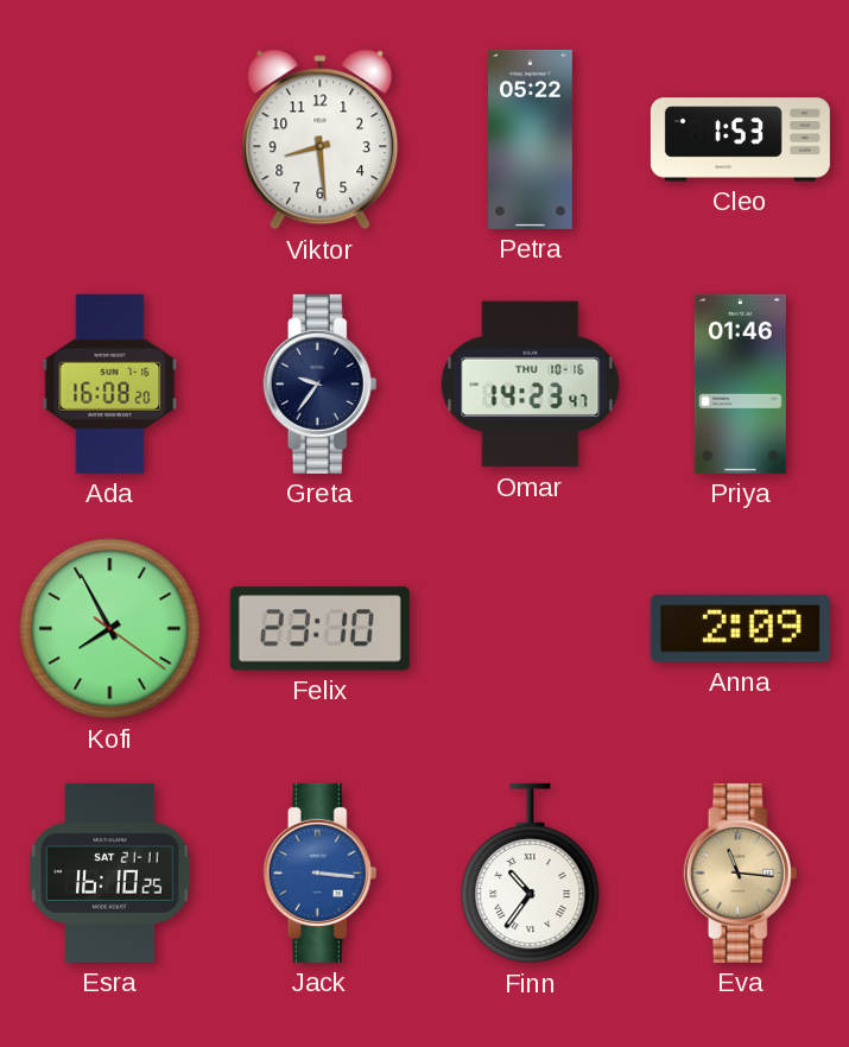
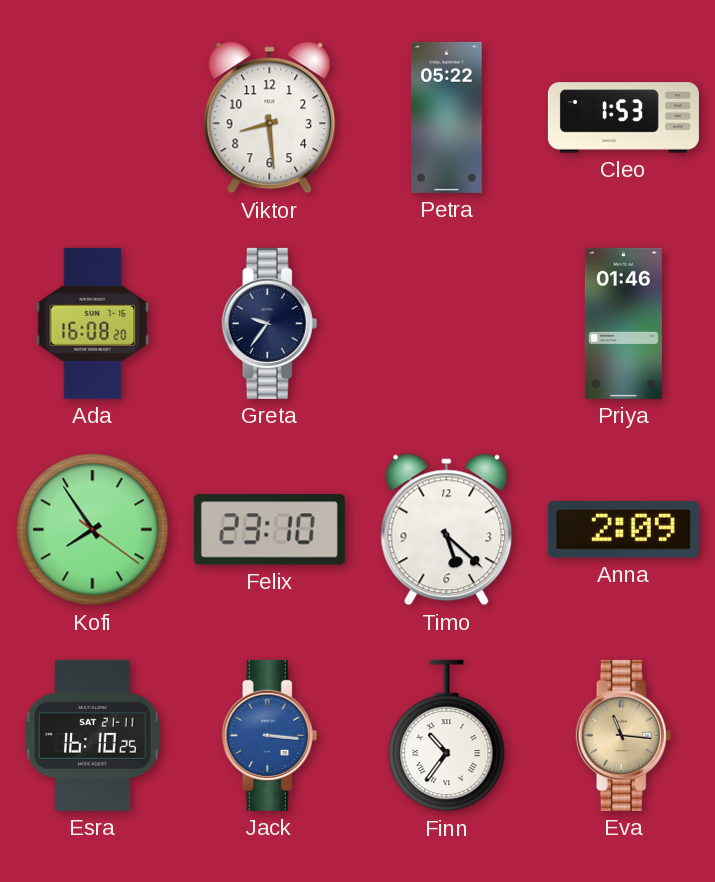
Omar: 14:23 -> none (531, 385)
Kofi: 7:55 -> 7:54 (93, 530)
Timo: none -> 5:22 (447, 530)
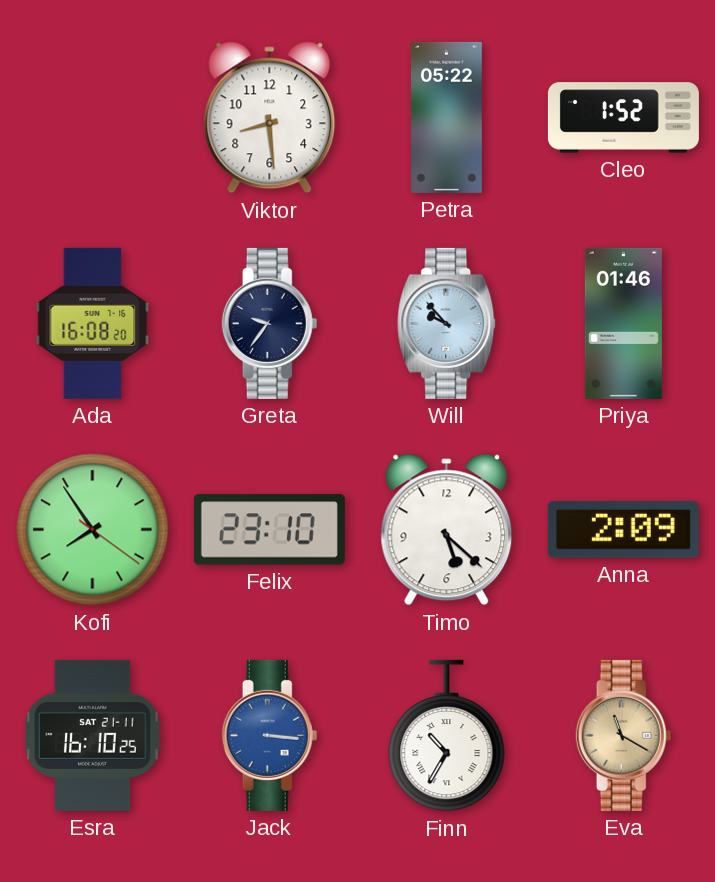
Cleo: 1:53 -> 1:52 (623, 118)
Will: none -> 9:53 (447, 323)
Finn: 10:36 -> 10:35 (447, 736)
Eva: 11:16 -> 11:20 (624, 735)
